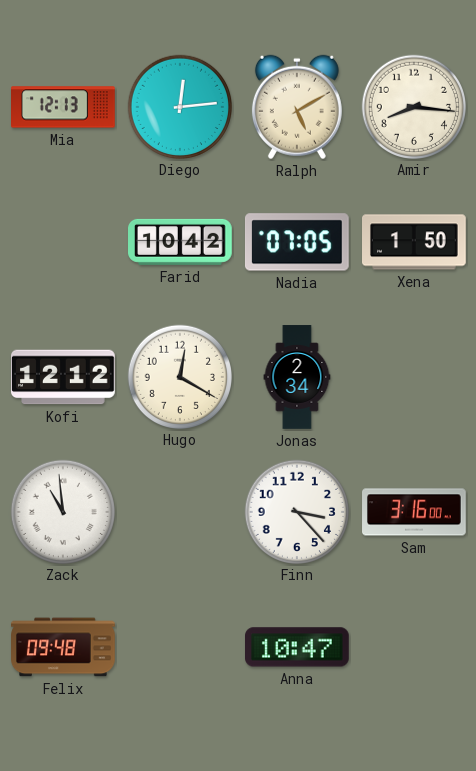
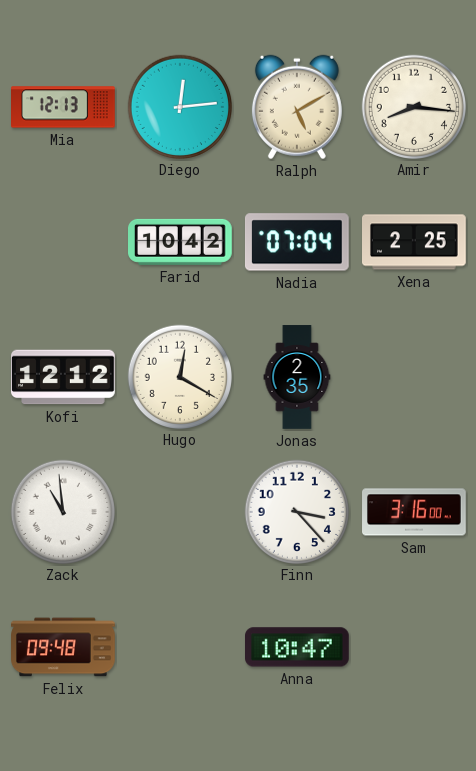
Nadia: 07:05 -> 07:04 (297, 242)
Xena: 1:50 -> 2:25 (415, 242)
Jonas: 2:34 -> 2:35 (297, 377)
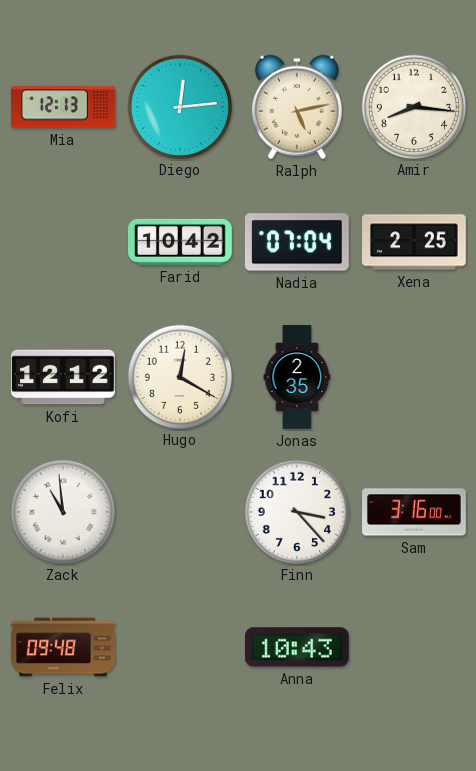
Ralph: 5:10 -> 5:13 (297, 107)
Anna: 10:47 -> 10:43 (298, 647)
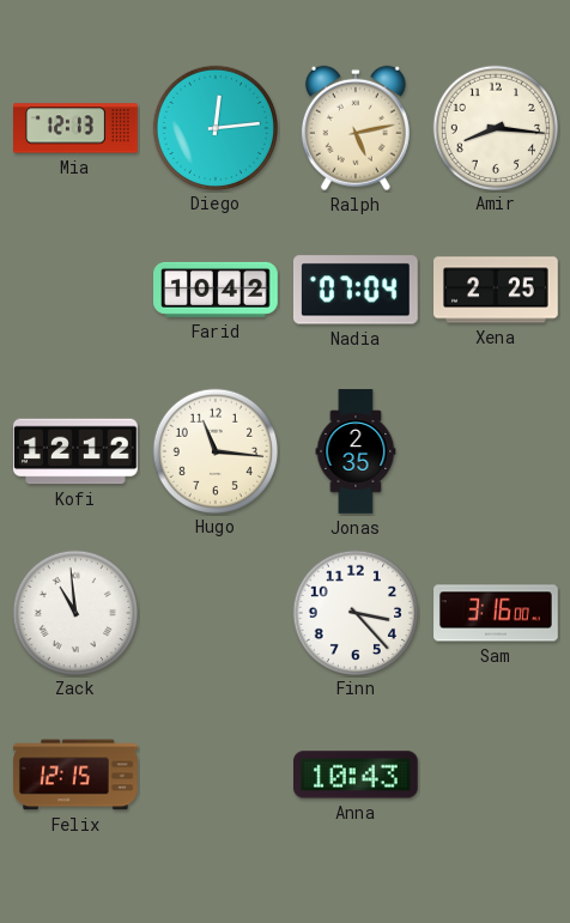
Hugo: 12:20 -> 11:16 (214, 450)
Felix: 09:48 -> 12:15 (75, 775)
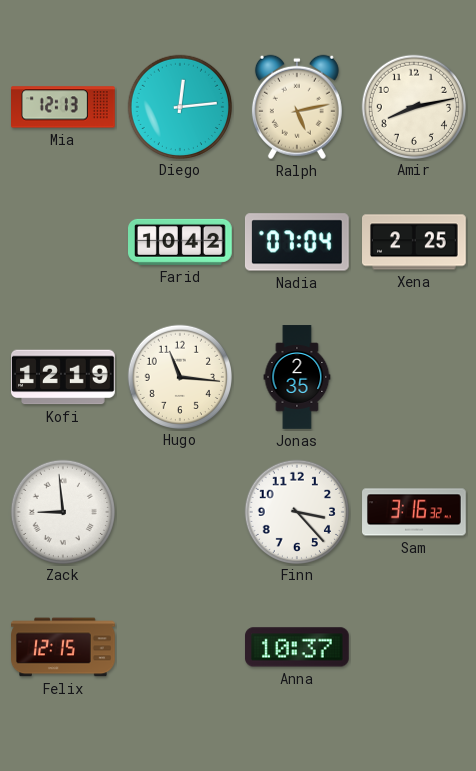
Amir: 8:16 -> 8:13 (413, 106)
Kofi: 12:12 -> 12:19 (63, 377)
Zack: 10:59 -> 8:59 (62, 511)
Sam: 3:16:00 -> 3:16:32 (414, 512)
Anna: 10:43 -> 10:37 (298, 647)
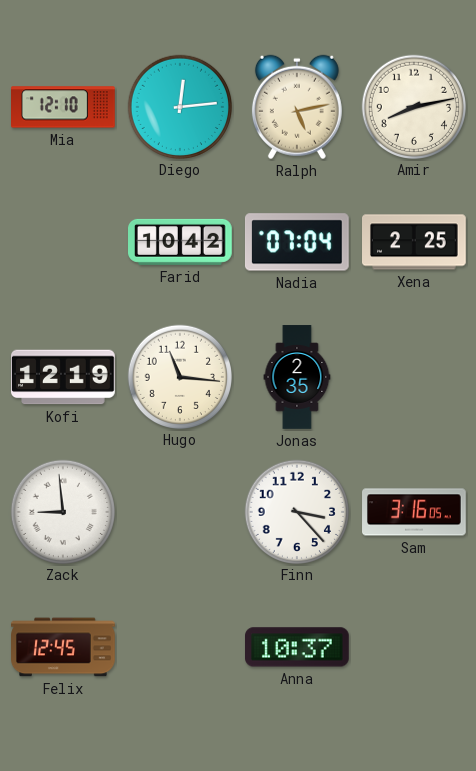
Mia: 12:13 -> 12:10 (64, 107)
Sam: 3:16:32 -> 3:16:05 (414, 512)
Felix: 12:15 -> 12:45 (63, 647)
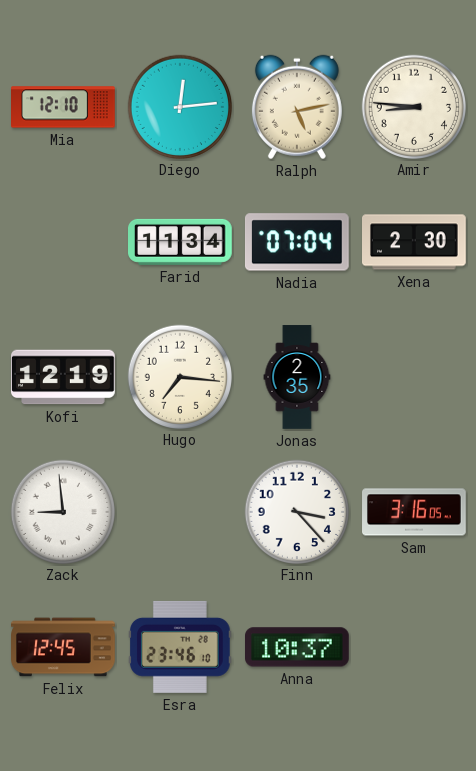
Amir: 8:13 -> 8:46 (413, 106)
Farid: 10:42 -> 11:34 (181, 242)
Xena: 2:25 -> 2:30 (415, 242)
Hugo: 11:16 -> 7:16 (179, 376)
Esra: none -> 23:46 (180, 647)
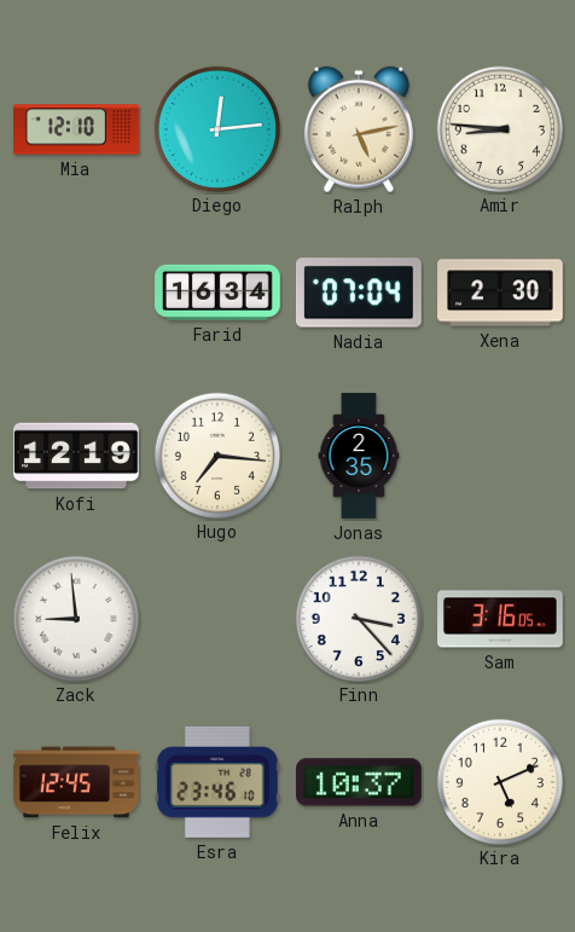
Farid: 11:34 -> 16:34 (219, 293)
Kira: none -> 5:11 (499, 781)
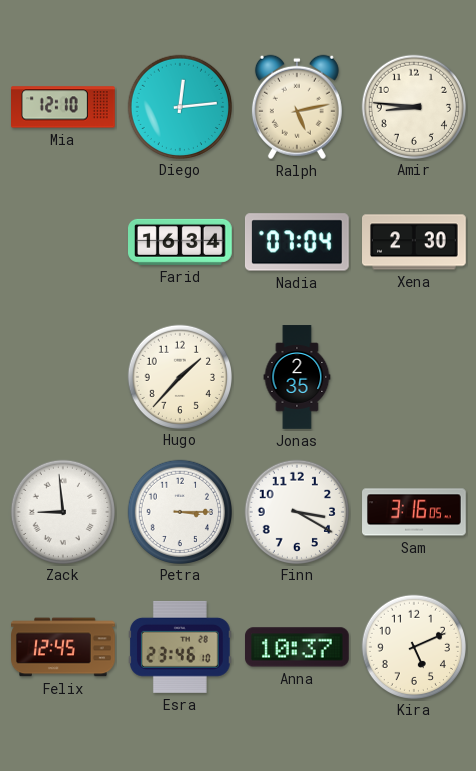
Kofi: 12:19 -> none (76, 456)
Hugo: 7:16 -> 1:37 (179, 376)
Petra: none -> 3:15 (179, 511)
Finn: 3:23 -> 3:20 (296, 511)
